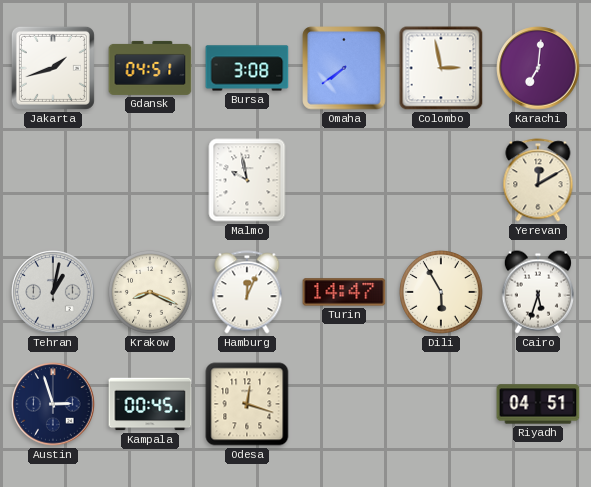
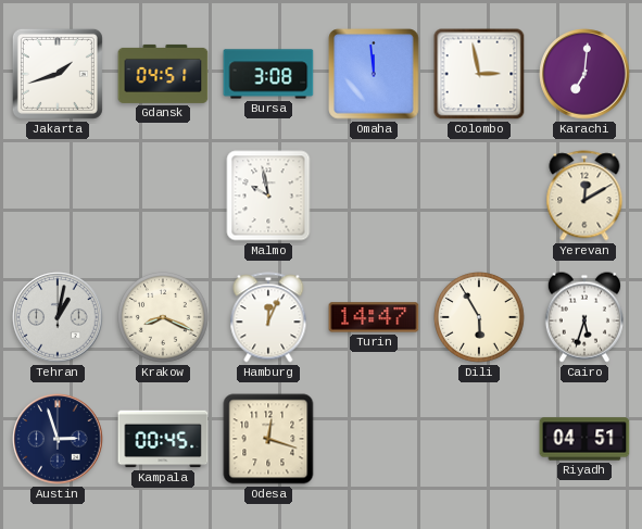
Omaha: 7:39 -> 11:59 (374, 74)
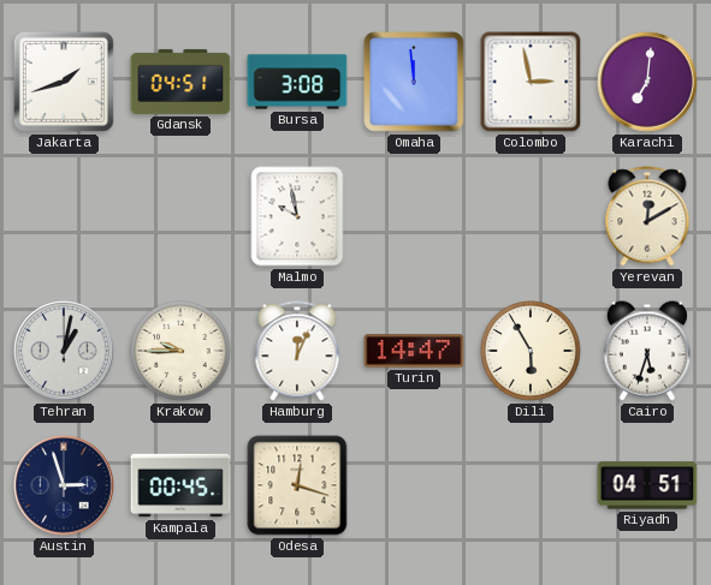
Krakow: 8:19 -> 9:45 (180, 351)
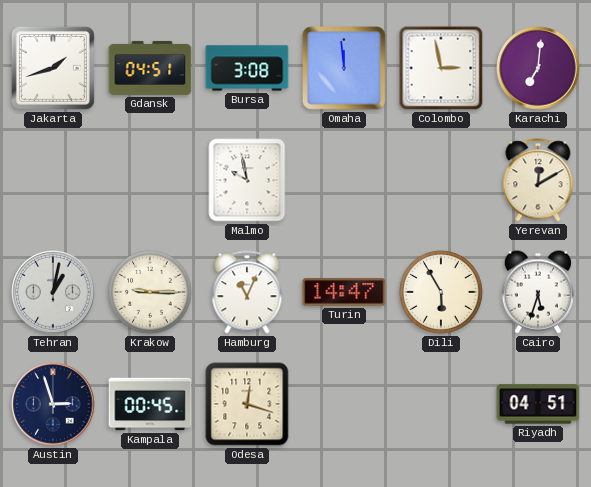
Krakow: 9:45 -> 9:15 (150, 292)
Hamburg: 12:04 -> 11:04 (247, 292)
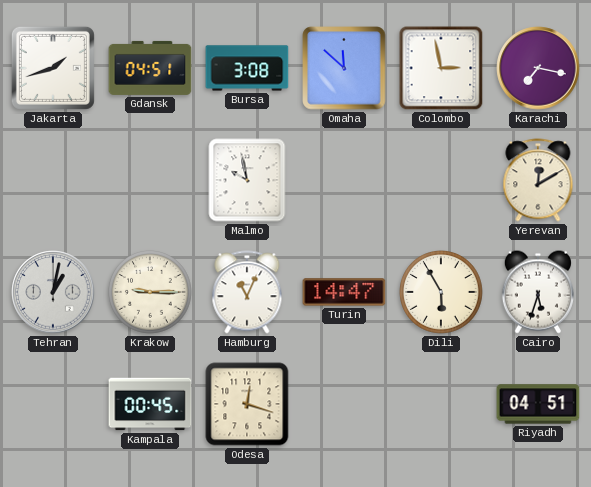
Omaha: 11:59 -> 11:52 (344, 68)
Karachi: 7:01 -> 7:17 (538, 68)
Austin: 2:57 -> none (53, 404)
